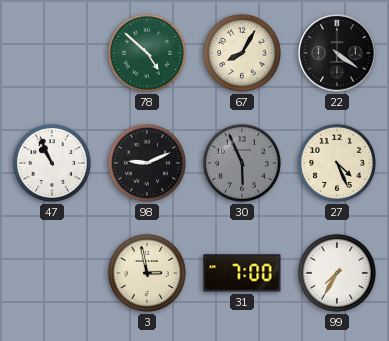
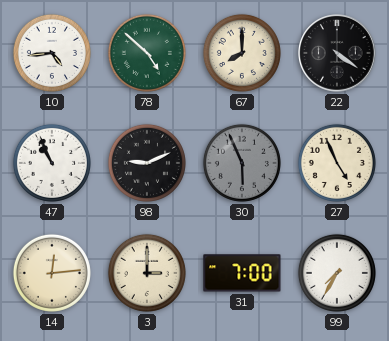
10: none -> 4:44 (52, 53)
67: 8:05 -> 8:00 (242, 53)
27: 4:26 -> 4:56 (337, 163)
14: none -> 12:14 (52, 273)
3: 2:58 -> 3:00 (147, 273)
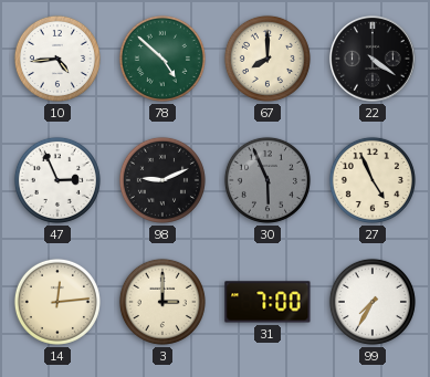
47: 10:56 -> 2:56 (57, 180)
